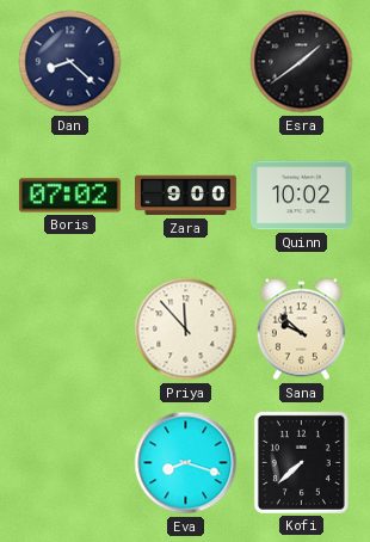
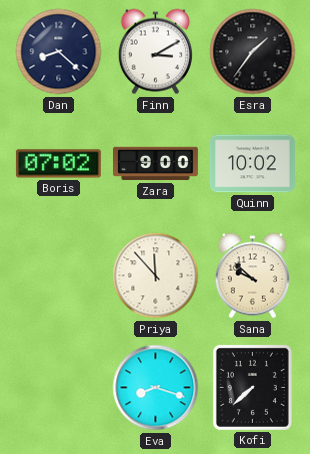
Finn: none -> 3:10 (155, 52)
Esra: 1:39 -> 1:36 (253, 52)
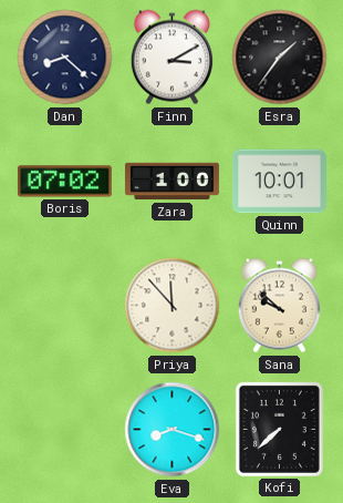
Zara: 9:00 -> 1:00 (171, 182)
Quinn: 10:02 -> 10:01 (279, 182)
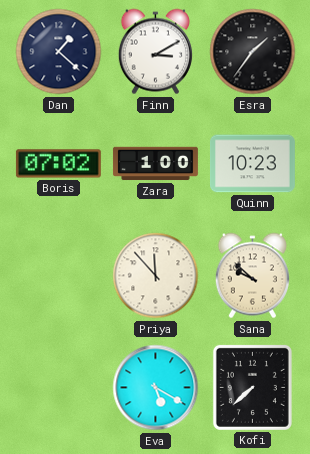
Dan: 8:22 -> 1:22 (59, 52)
Quinn: 10:01 -> 10:23 (252, 164)
Eva: 8:18 -> 5:20 (156, 388)
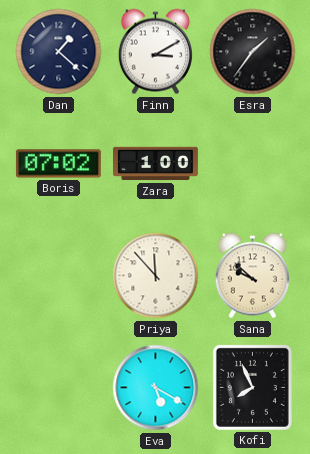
Quinn: 10:23 -> none (252, 164)
Kofi: 7:38 -> 7:56 (252, 387)
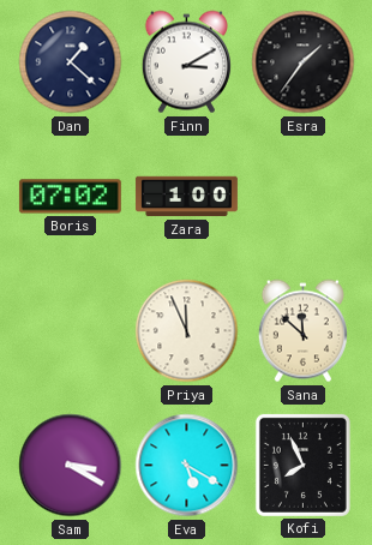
Priya: 11:53 -> 11:56 (187, 331)
Sana: 9:52 -> 11:52 (302, 331)
Sam: none -> 3:20 (71, 466)
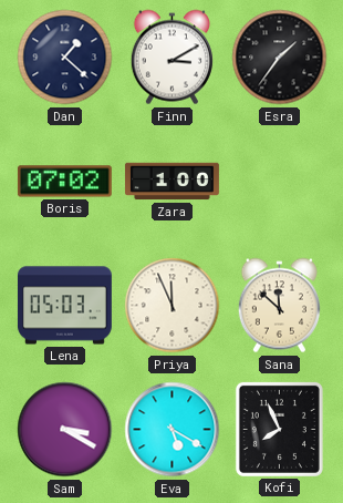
Lena: none -> 05:03 (64, 306)
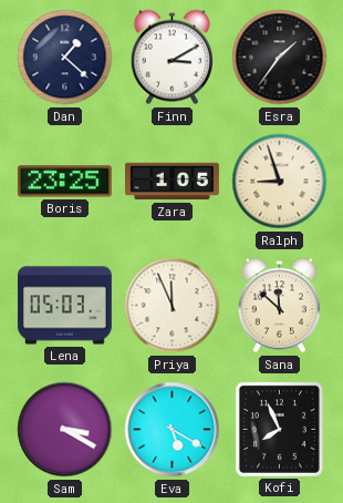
Boris: 07:02 -> 23:25 (64, 182)
Zara: 1:00 -> 1:05 (171, 182)
Ralph: none -> 8:57 (280, 182)
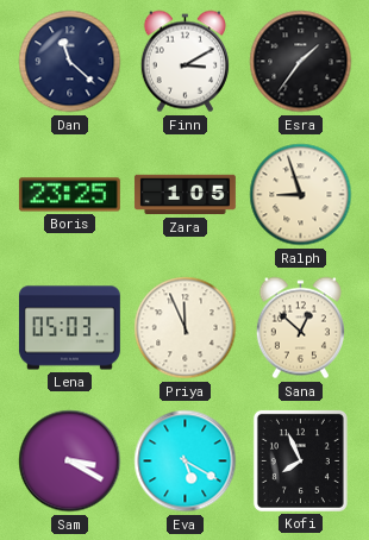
Dan: 1:22 -> 11:22 (70, 62)
Sana: 11:52 -> 12:52 (300, 328)
